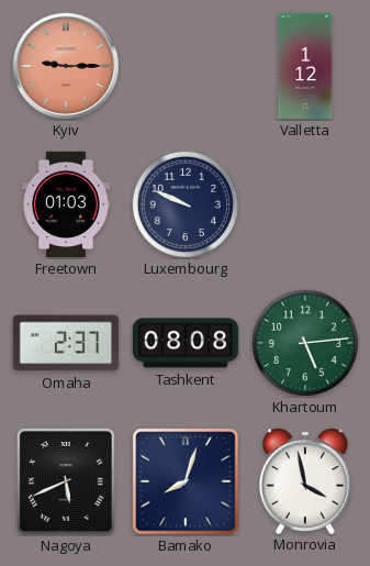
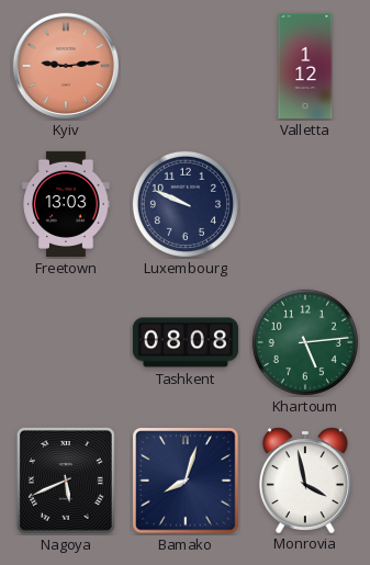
Kyiv: 9:15 -> 9:14 (66, 66)
Freetown: 01:03 -> 13:03 (66, 204)
Omaha: 2:37 -> none (66, 343)
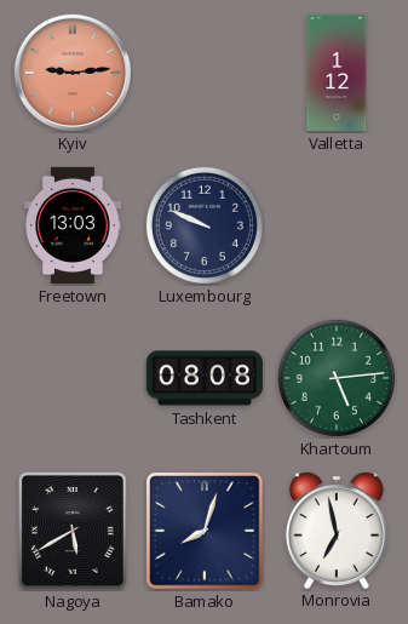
Nagoya: 5:41 -> 5:40 (73, 531)
Monrovia: 3:58 -> 6:58 (337, 529)
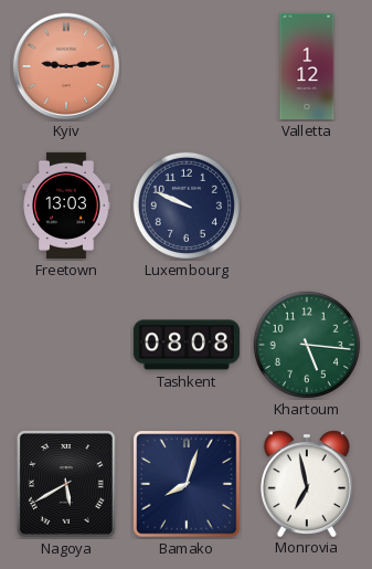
Khartoum: 5:14 -> 5:16 (307, 345)
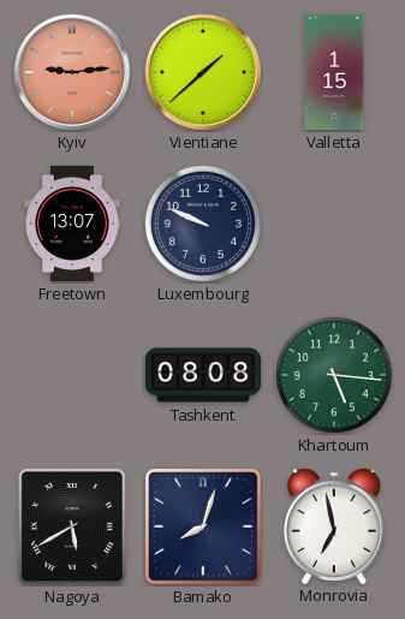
Vientiane: none -> 1:38 (203, 72)
Valletta: 1:12 -> 1:15 (334, 72)
Freetown: 13:03 -> 13:07 (72, 224)
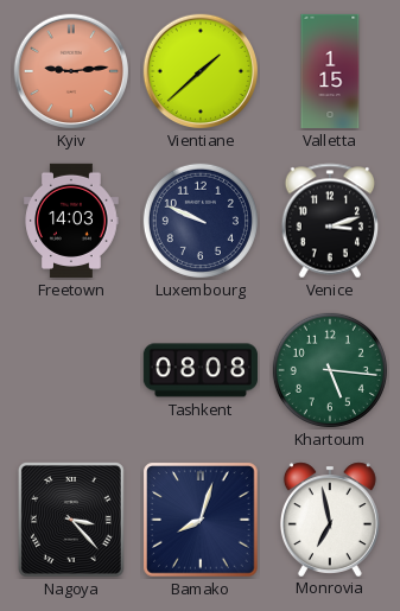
Freetown: 13:07 -> 14:03 (71, 221)
Venice: none -> 3:12 (330, 221)
Nagoya: 5:40 -> 3:23 (71, 520)
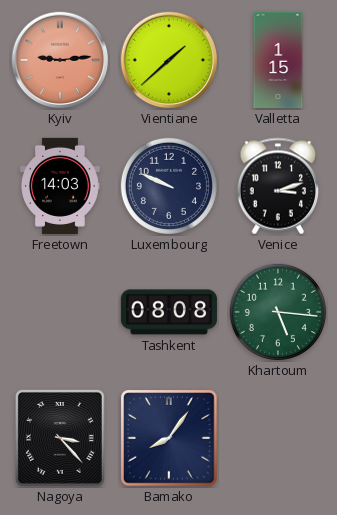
Bamako: 8:03 -> 8:06 (169, 438)
Monrovia: 6:58 -> none (330, 518)
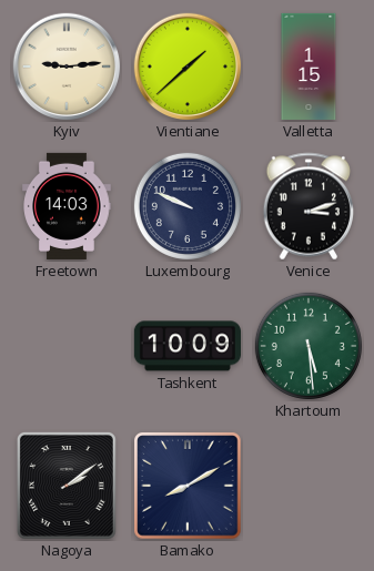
Kyiv dial: salmon -> cream (67, 67)
Tashkent: 08:08 -> 10:09 (188, 346)
Khartoum: 5:16 -> 5:29 (309, 346)
Nagoya: 3:23 -> 2:09 (67, 486)
Bamako: 8:06 -> 8:10 (188, 486)
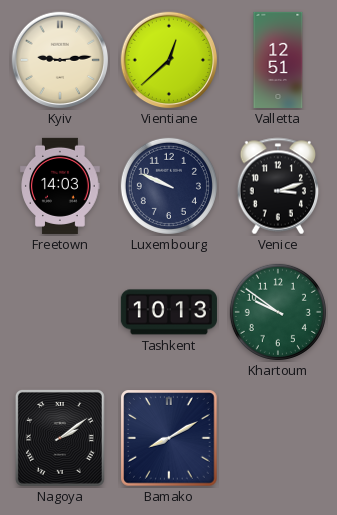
Vientiane: 1:38 -> 12:38 (169, 60)
Valletta: 1:15 -> 12:51 (278, 60)
Tashkent: 10:09 -> 10:13 (169, 312)
Khartoum: 5:29 -> 9:51 (278, 312)
